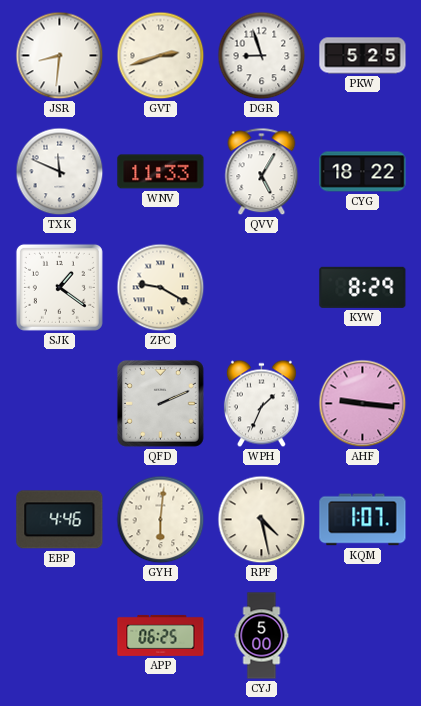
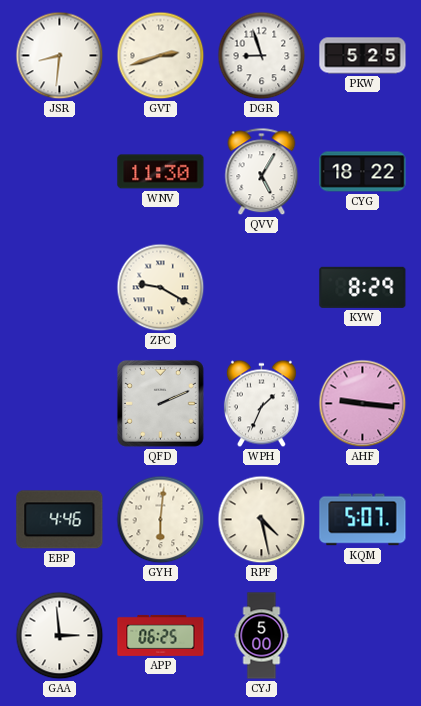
TXK: 11:49 -> none (60, 172)
WNV: 11:33 -> 11:30 (161, 172)
SJK: 1:21 -> none (59, 287)
KQM: 1:07 -> 5:07 (363, 520)
GAA: none -> 2:59 (60, 636)
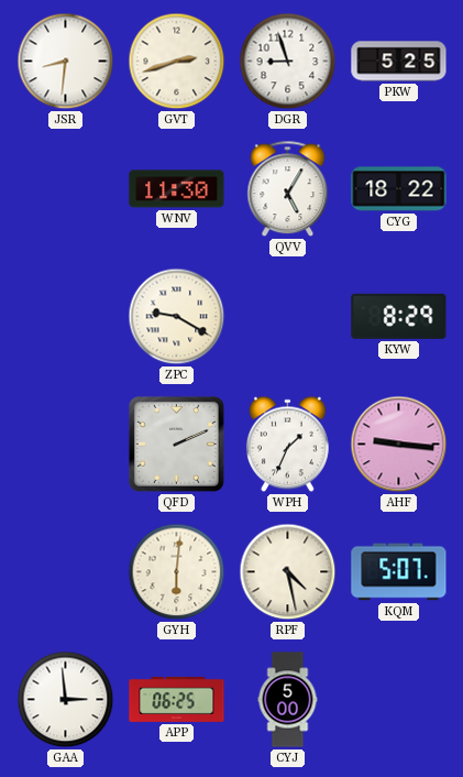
EBP: 4:46 -> none (60, 520)
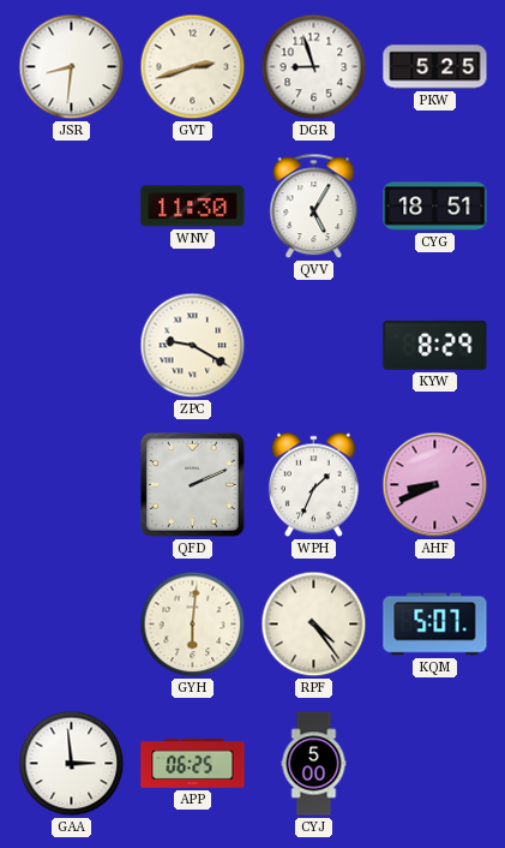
CYG: 18:22 -> 18:51 (435, 207)
AHF: 9:16 -> 8:41 (435, 485)
RPF: 4:28 -> 4:24 (314, 625)
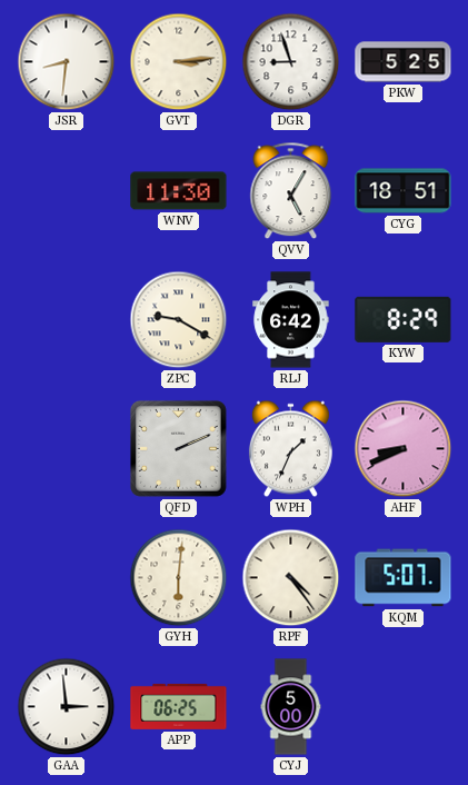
GVT: 2:42 -> 3:14 (179, 62)
RLJ: none -> 6:42 (291, 320)
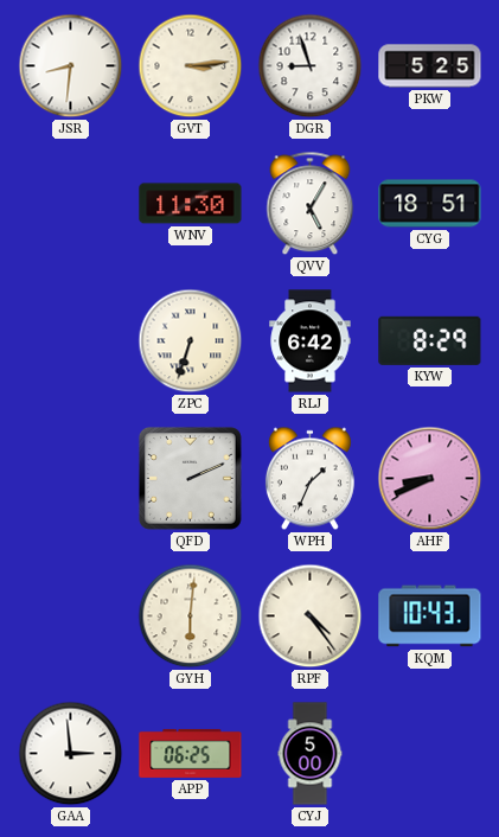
ZPC: 9:20 -> 6:33 (191, 341)
KQM: 5:07 -> 10:43 (430, 616)
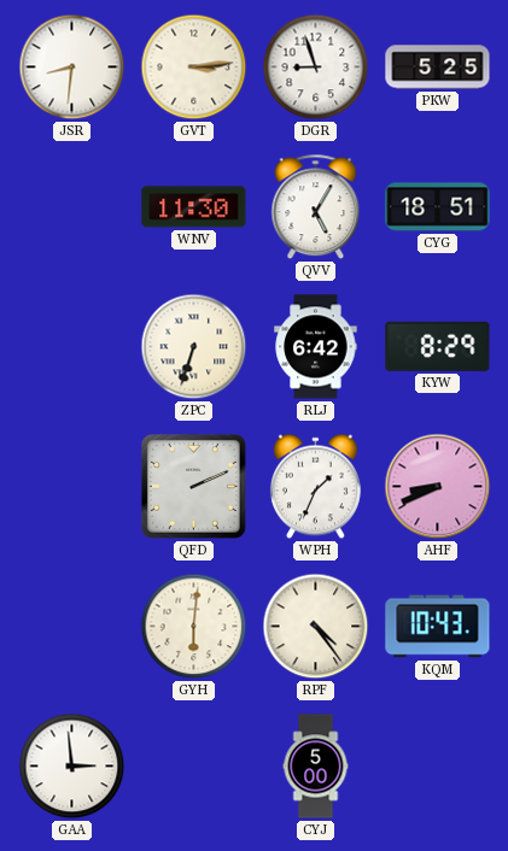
APP: 06:25 -> none (191, 753)
